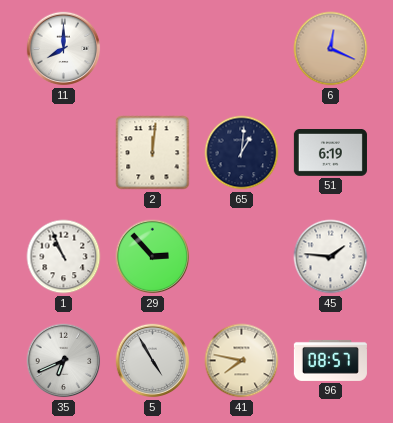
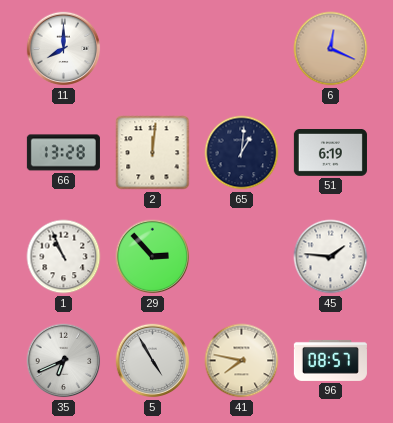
66: none -> 13:28 (63, 153)
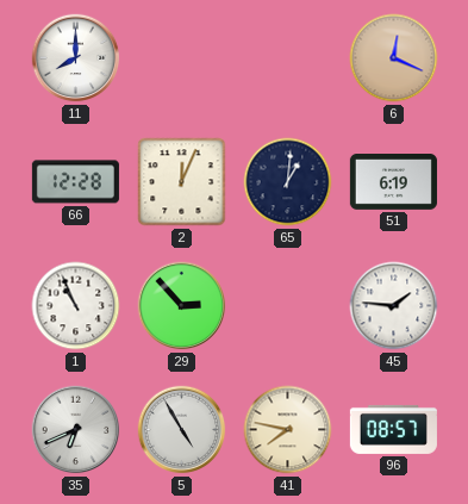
66: 13:28 -> 12:28 (75, 182)
2: 12:01 -> 12:04 (182, 182)
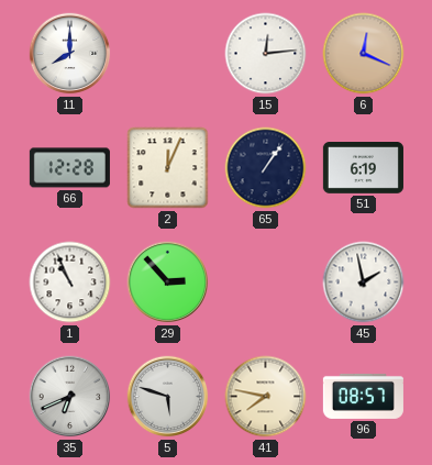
15: none -> 12:14 (266, 54)
65: 1:01 -> 1:06 (266, 168)
45: 1:46 -> 1:58 (364, 283)
5: 4:55 -> 5:48 (168, 397)
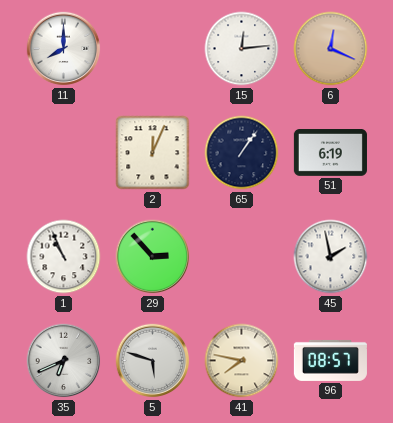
66: 12:28 -> none (69, 168)
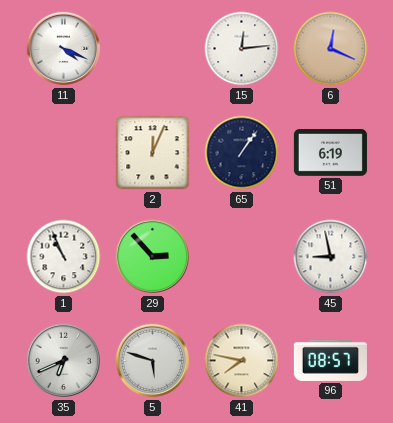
11: 8:00 -> 4:19 (64, 49)
45: 1:58 -> 8:58 (331, 257)
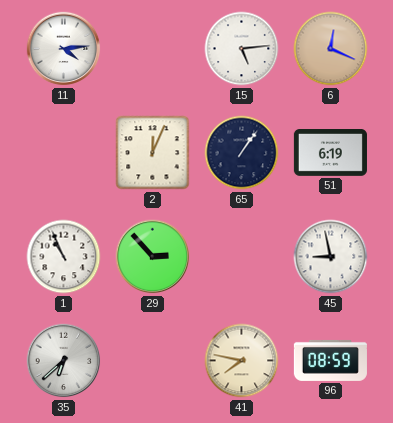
11: 4:19 -> 4:14 (64, 49)
15: 12:14 -> 5:14 (242, 49)
35: 6:41 -> 6:38 (64, 361)
5: 5:48 -> none (153, 361)
96: 08:57 -> 08:59 (330, 360)
